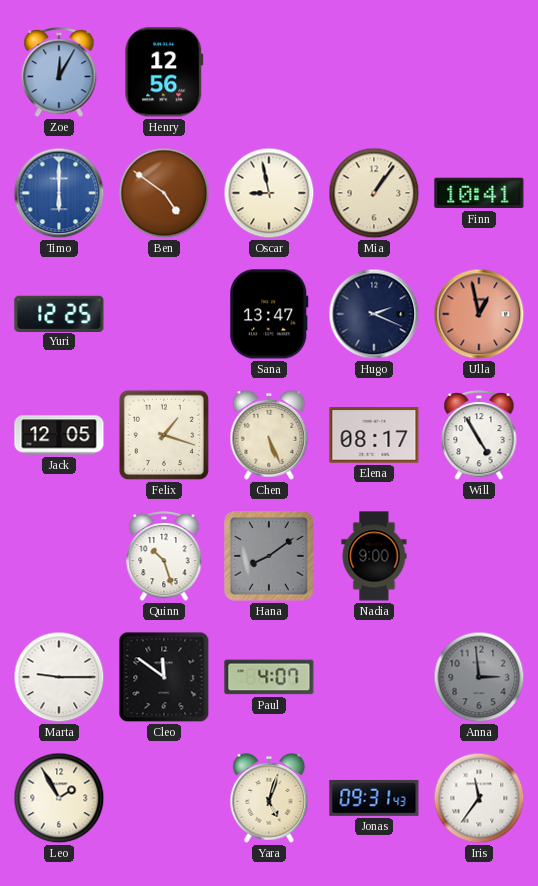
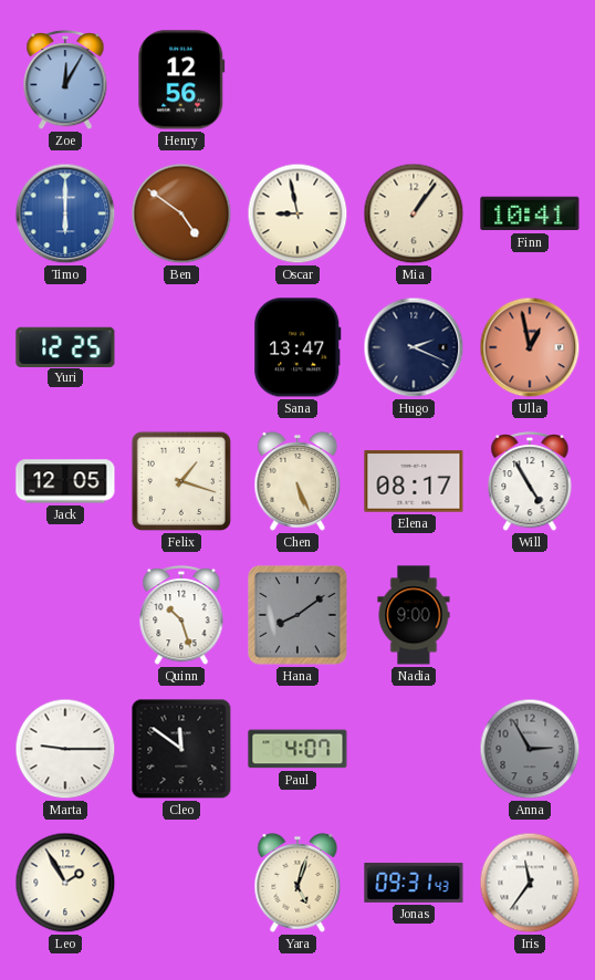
Anna: 2:59 -> 2:55 (530, 749)
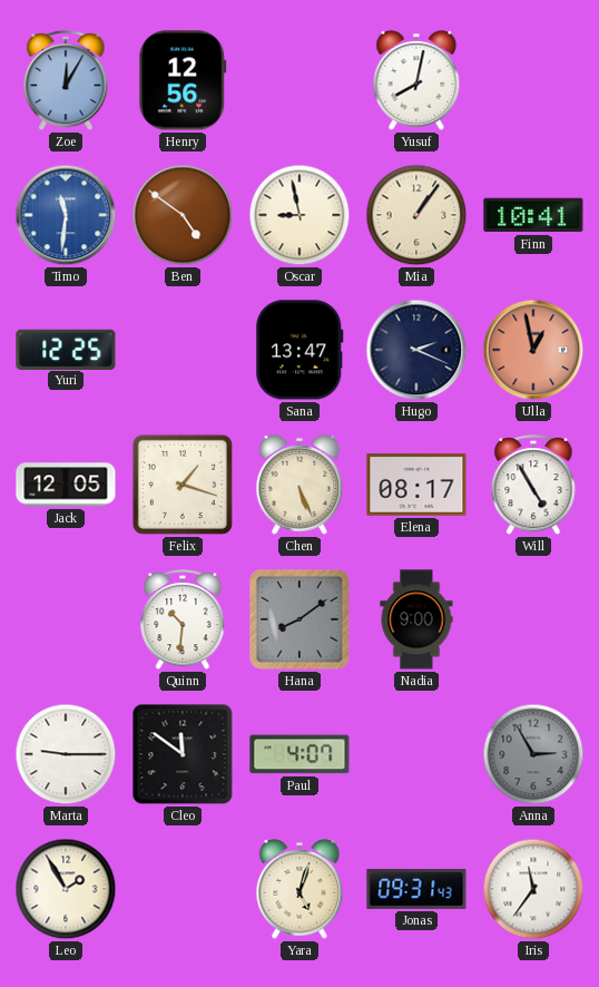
Yusuf: none -> 8:02 (416, 80)
Timo: 6:00 -> 11:31 (66, 215)
Quinn: 10:27 -> 10:31 (183, 619)
